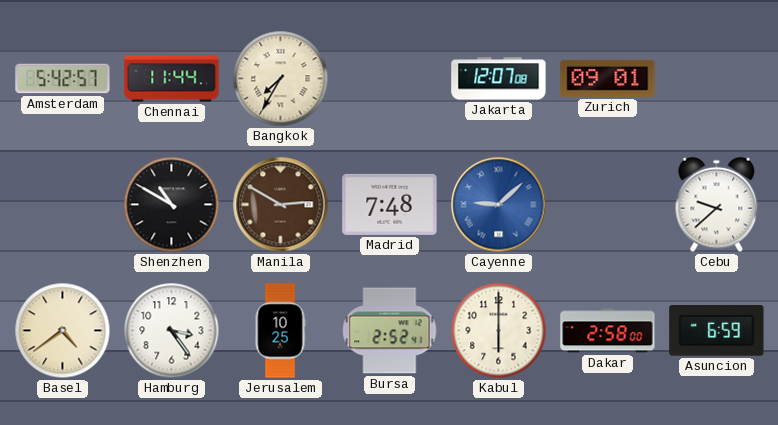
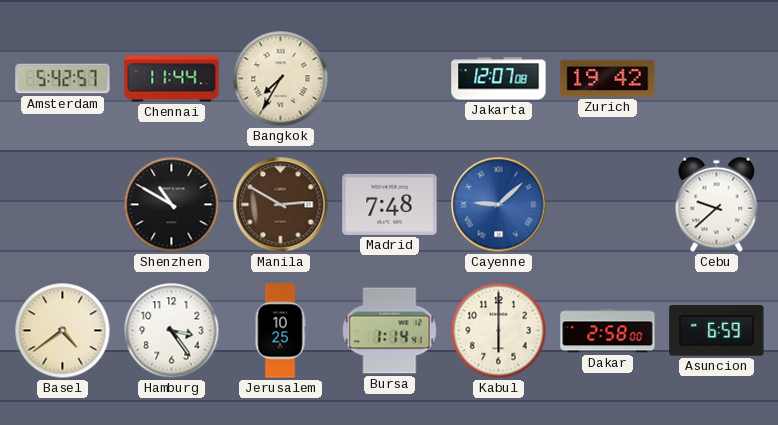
Zurich: 09:01 -> 19:42 (608, 78)
Bursa: 2:52 -> 1:14 (390, 331)
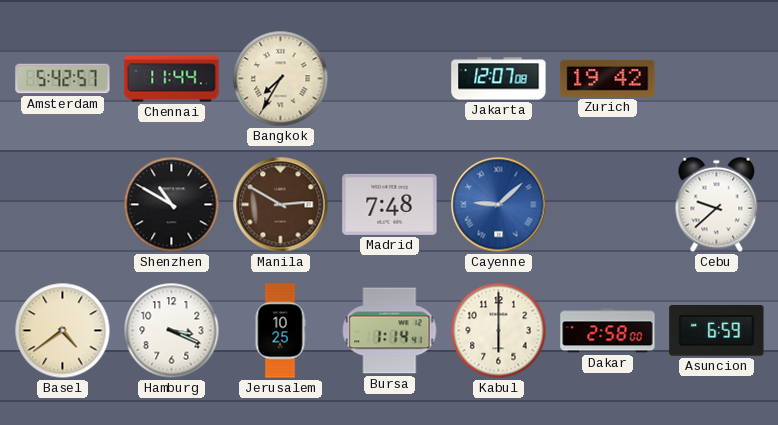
Hamburg: 3:24 -> 3:19 (172, 331)
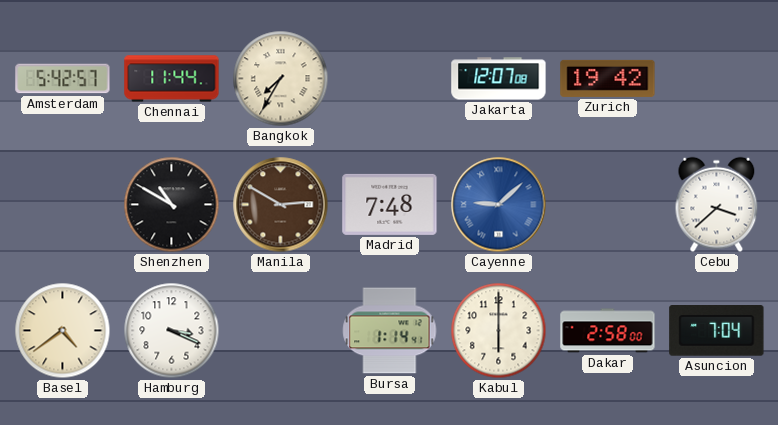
Cebu: 9:38 -> 3:38 (717, 205)
Jerusalem: 10:25 -> none (280, 331)
Asuncion: 6:59 -> 7:04 (717, 331)
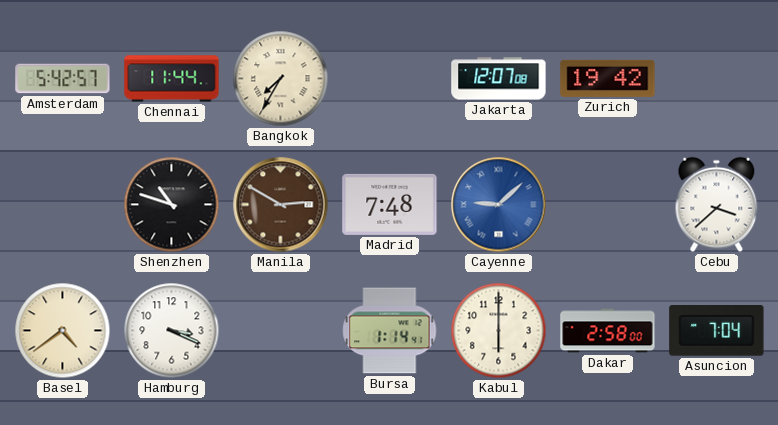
Shenzhen: 10:50 -> 10:48 (172, 205)
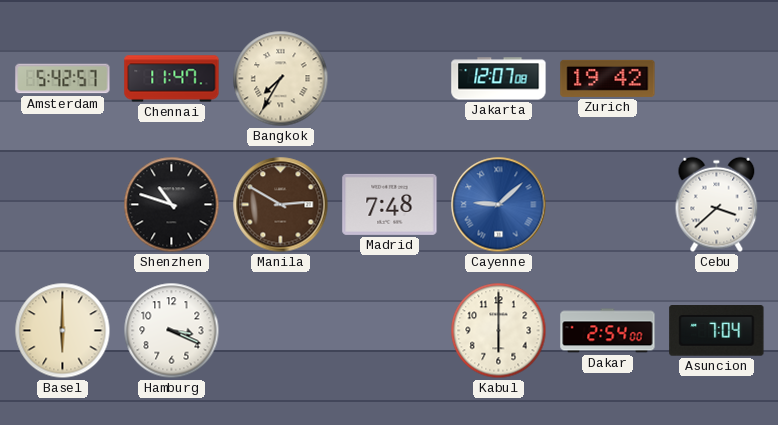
Chennai: 11:44 -> 11:47 (172, 79)
Basel: 4:39 -> 6:00 (63, 331)
Bursa: 1:14 -> none (390, 331)
Dakar: 2:58 -> 2:54 (608, 331)
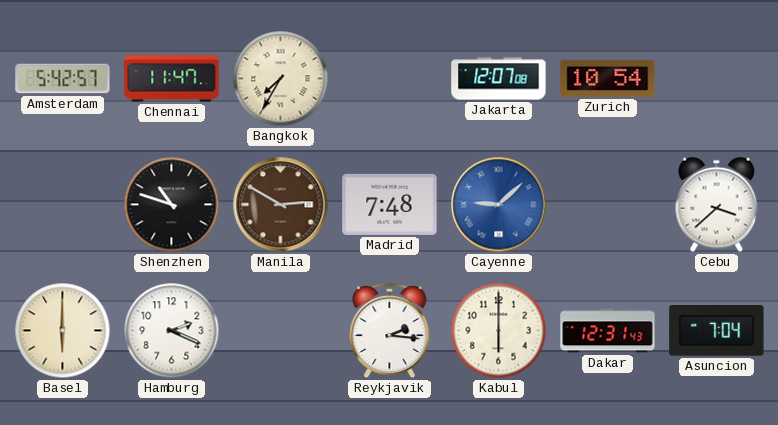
Zurich: 19:42 -> 10:54 (608, 78)
Hamburg: 3:19 -> 2:19 (172, 331)
Reykjavik: none -> 2:16 (390, 331)
Dakar: 2:54 -> 12:31 (608, 331)
